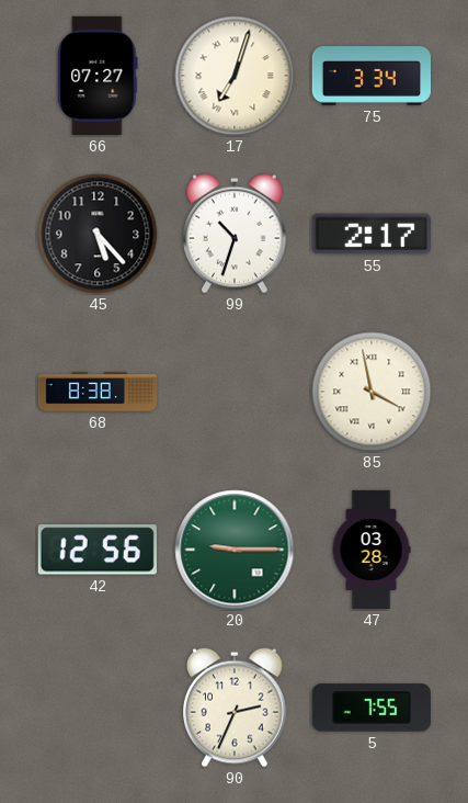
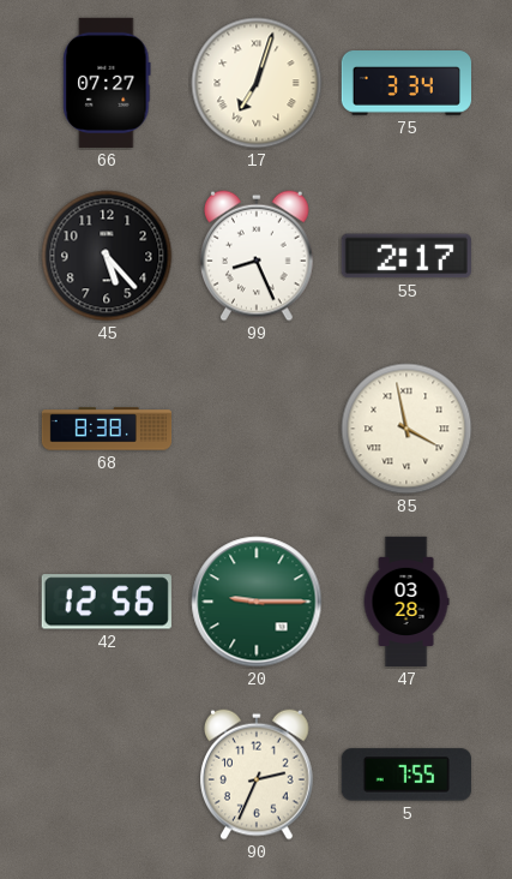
99: 10:33 -> 8:26 (257, 256)
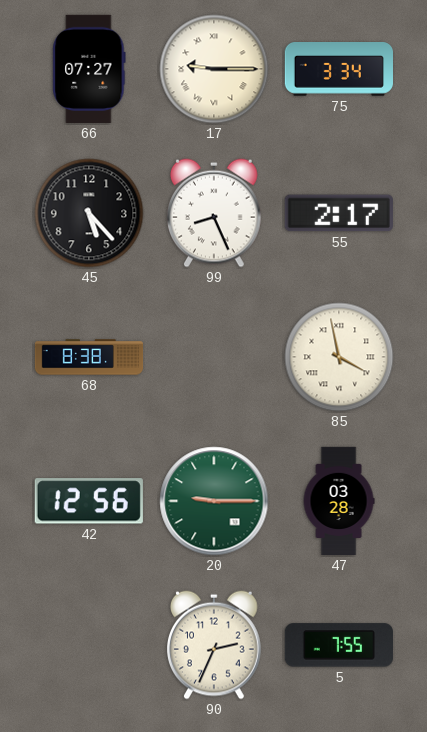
17: 7:03 -> 9:15 (214, 69)
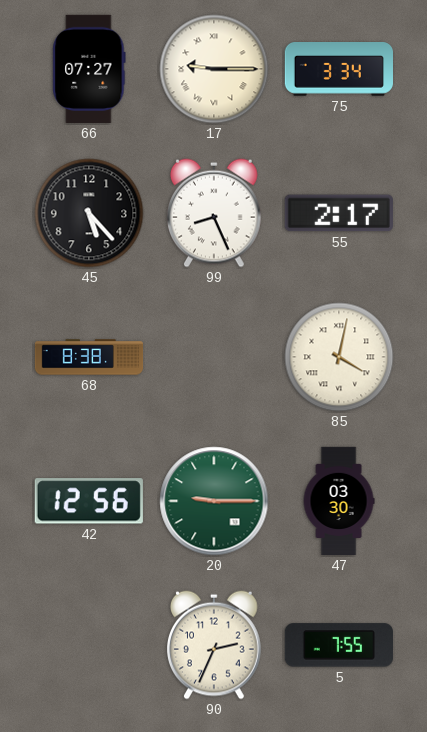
85: 3:58 -> 4:02 (339, 357)
47: 03:28 -> 03:30 (339, 501)
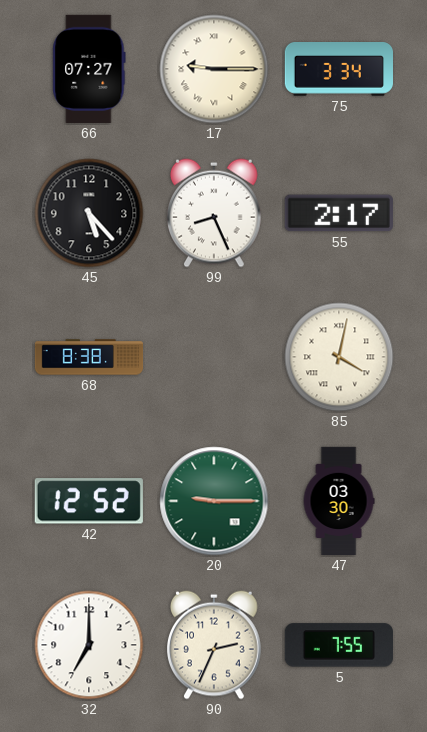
42: 12:56 -> 12:52 (89, 501)
32: none -> 7:00 (89, 645)
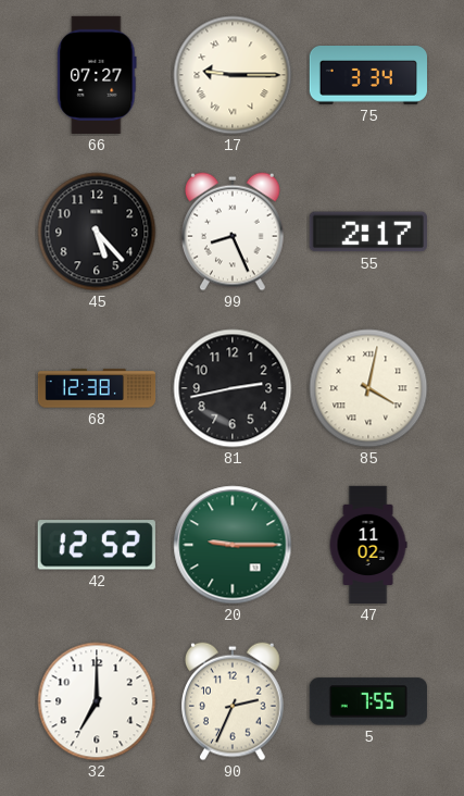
68: 8:38 -> 12:38 (97, 388)
81: none -> 2:43 (233, 388)
47: 03:30 -> 11:02 (368, 545)
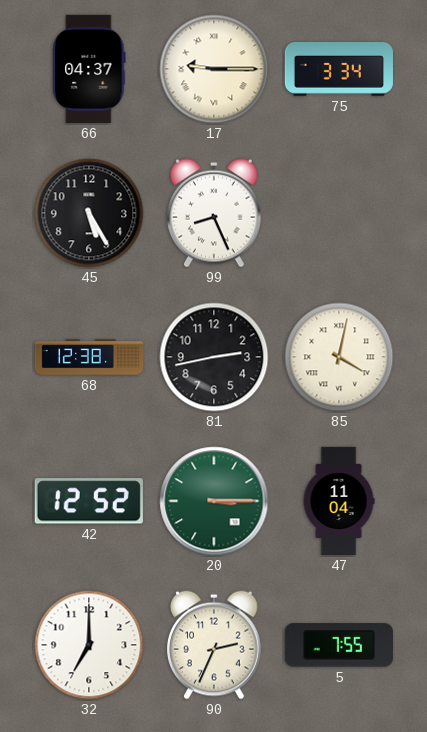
66: 07:27 -> 04:37 (89, 69)
45: 5:23 -> 5:25 (89, 213)
55: 2:17 -> none (368, 232)
20: 9:15 -> 3:15 (214, 501)
47: 11:02 -> 11:04 (339, 501)
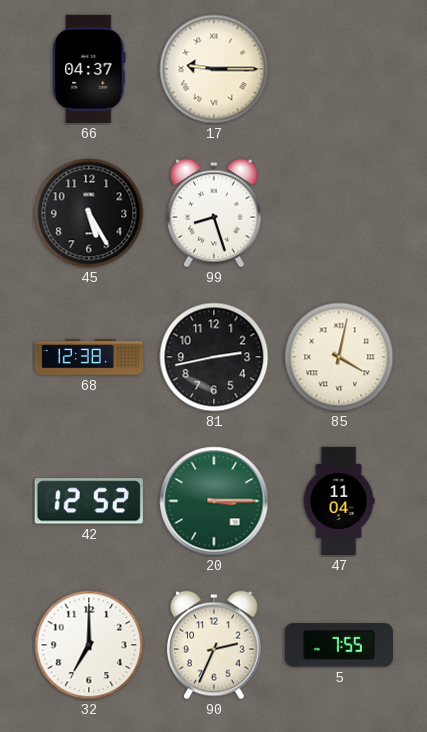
75: 3:34 -> none (338, 70)
99: 8:26 -> 8:27 (214, 213)
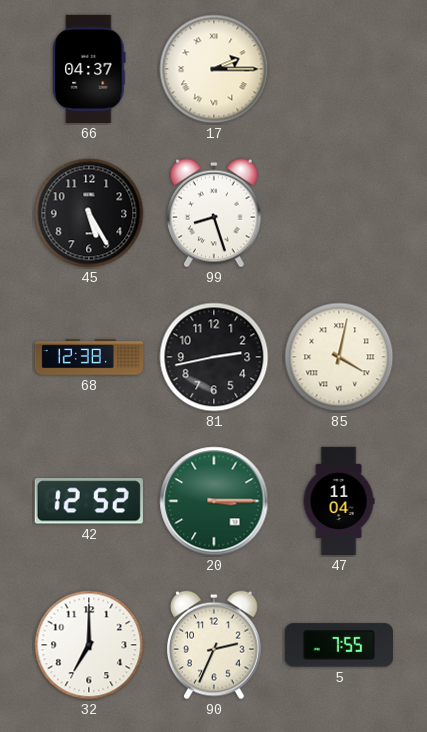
17: 9:15 -> 2:15 (214, 69)
